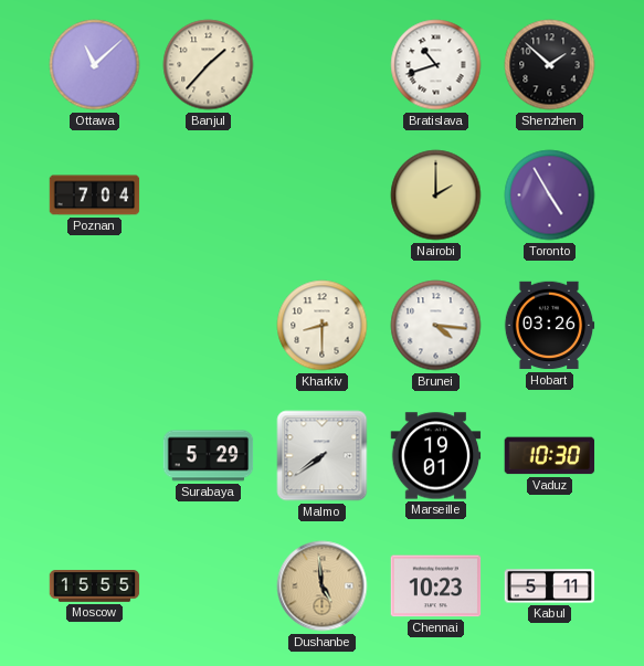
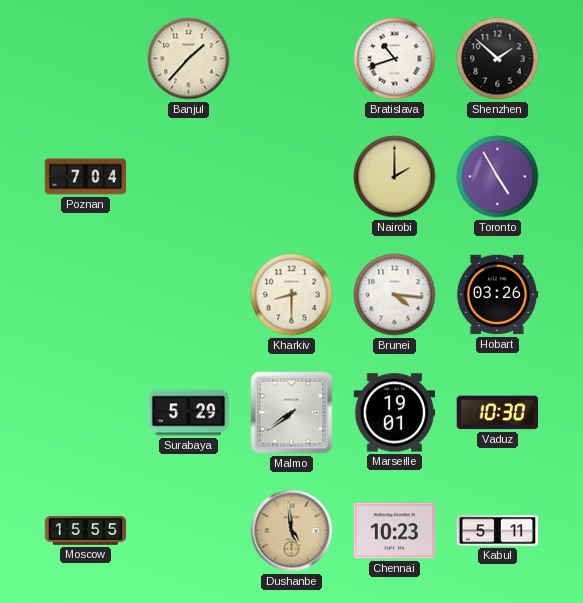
Ottawa: 11:08 -> none (95, 65)
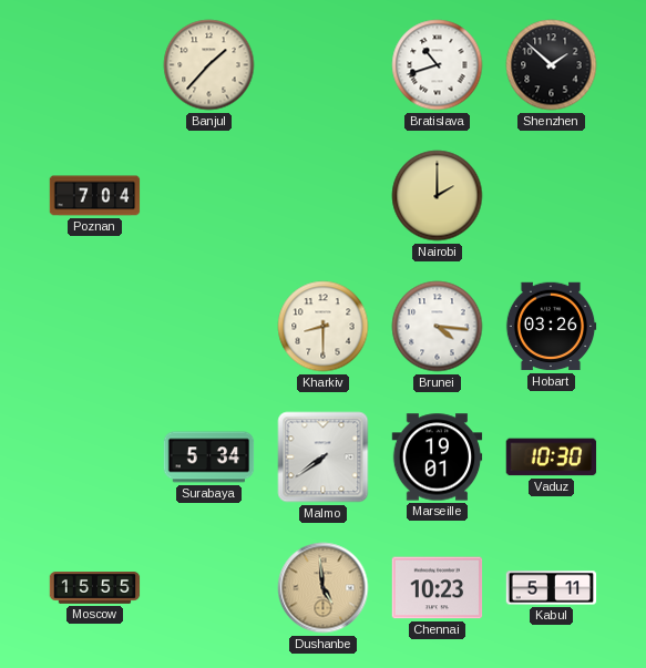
Toronto: 4:55 -> none (498, 177)
Surabaya: 5:29 -> 5:34 (209, 458)
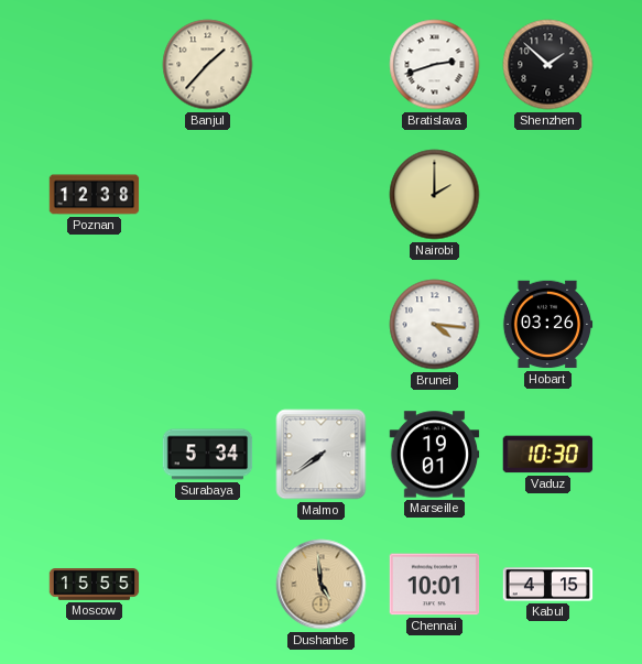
Bratislava: 10:42 -> 2:42 (435, 65)
Poznan: 7:04 -> 12:38 (95, 195)
Kharkiv: 8:30 -> none (324, 327)
Chennai: 10:23 -> 10:01 (435, 585)
Kabul: 5:11 -> 4:15 (548, 585)
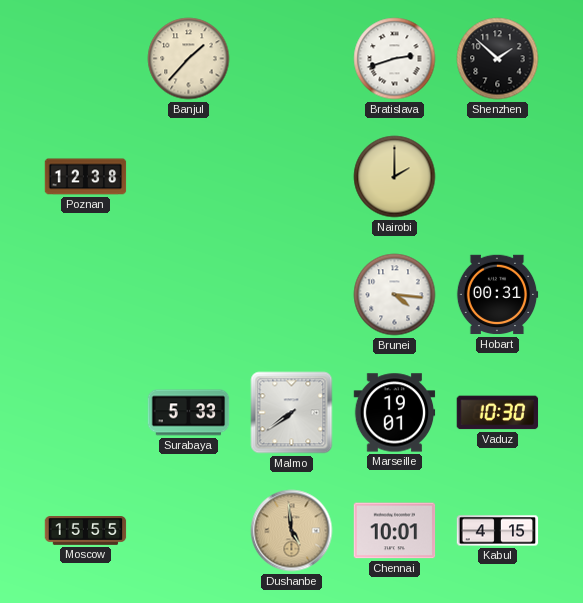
Hobart: 03:26 -> 00:31 (497, 295)
Surabaya: 5:34 -> 5:33 (189, 413)
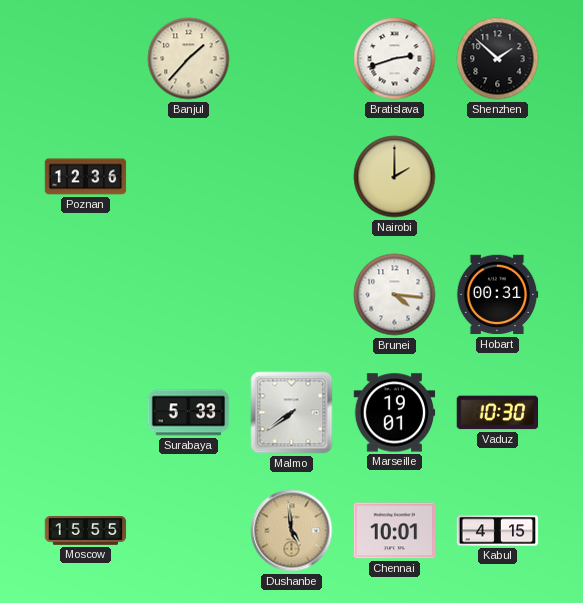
Poznan: 12:38 -> 12:36 (86, 177)
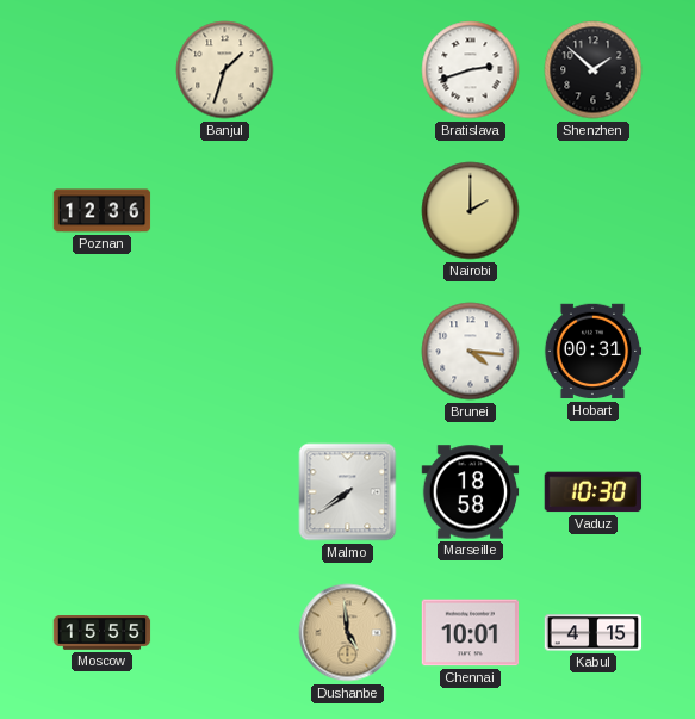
Banjul: 1:37 -> 1:33 (225, 70)
Surabaya: 5:33 -> none (189, 413)
Marseille: 19:01 -> 18:58 (471, 492)
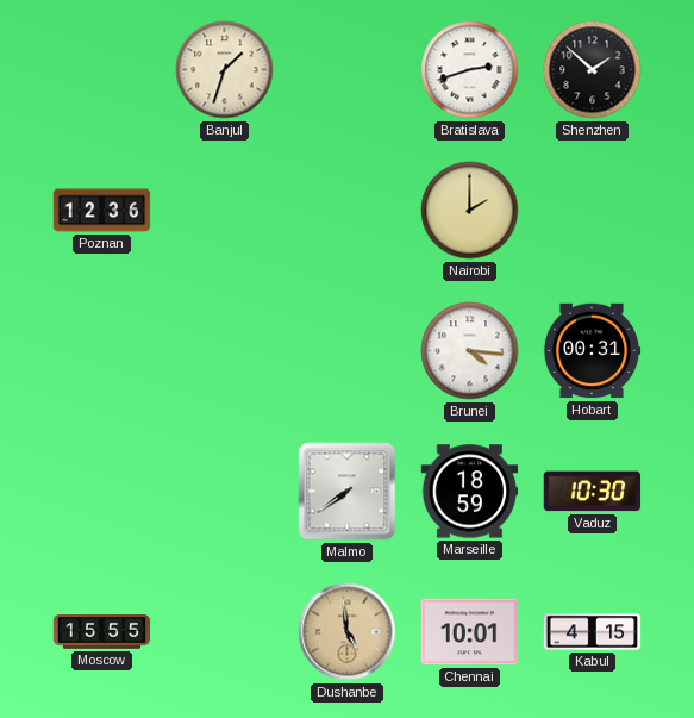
Marseille: 18:58 -> 18:59 (470, 492)
